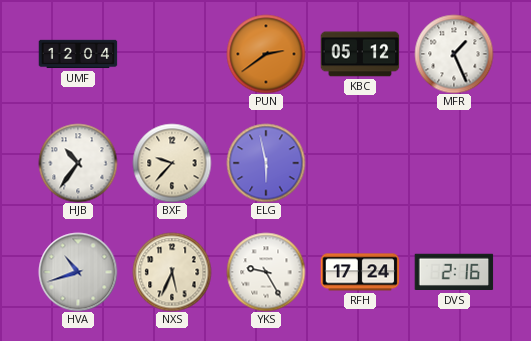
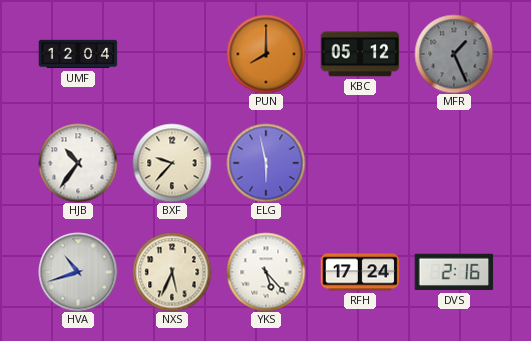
PUN: 2:39 -> 8:00 (266, 54)
MFR dial: white -> grey (454, 54)
YKS: 9:25 -> 5:23 (266, 272)
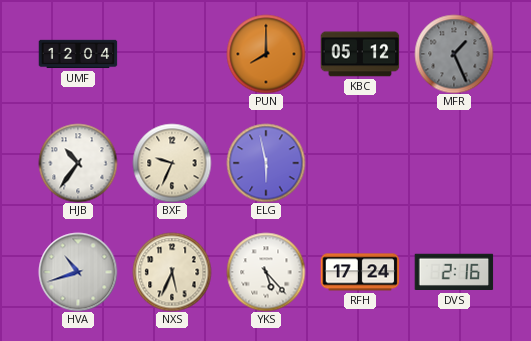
BXF: 9:37 -> 9:34 (172, 163)
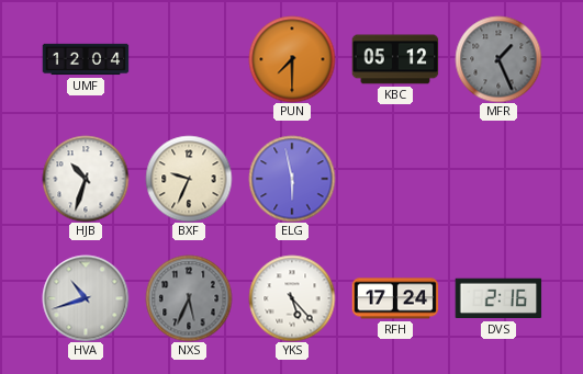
PUN: 8:00 -> 7:30 (292, 59)
HJB: 10:36 -> 10:33 (86, 179)
NXS dial: cream -> grey (189, 298)
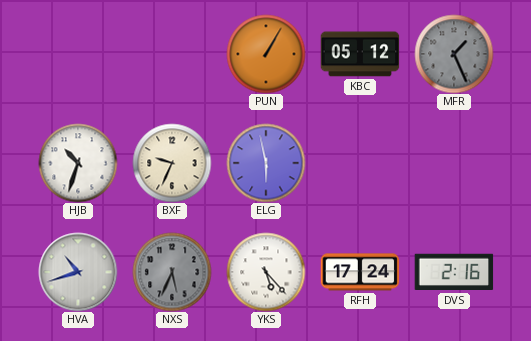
UMF: 12:04 -> none (86, 59)
PUN: 7:30 -> 1:05 (266, 54)
